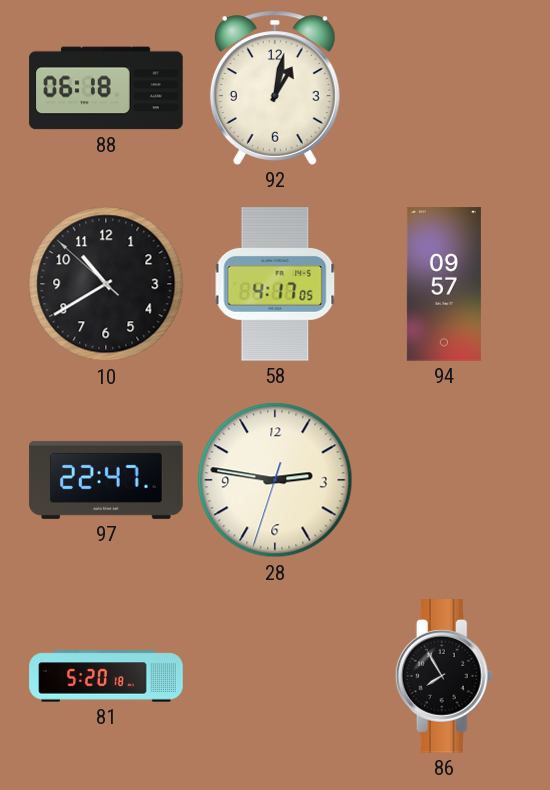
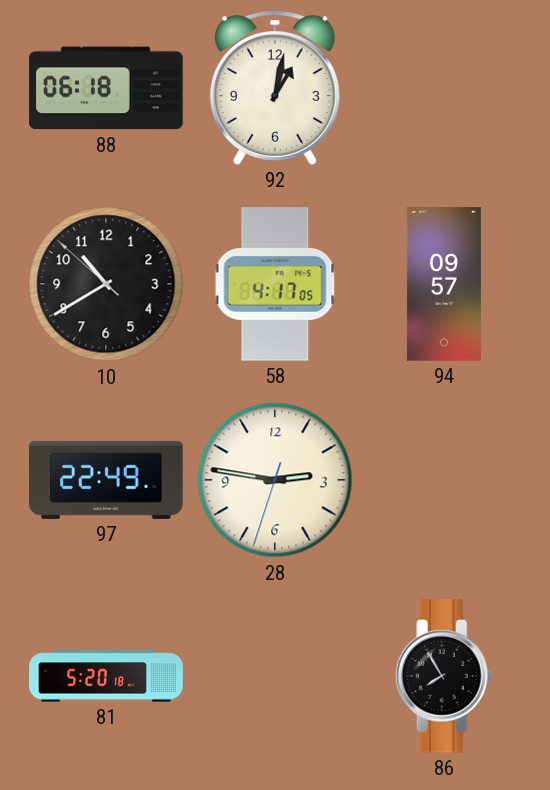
97: 22:47 -> 22:49 (106, 480)
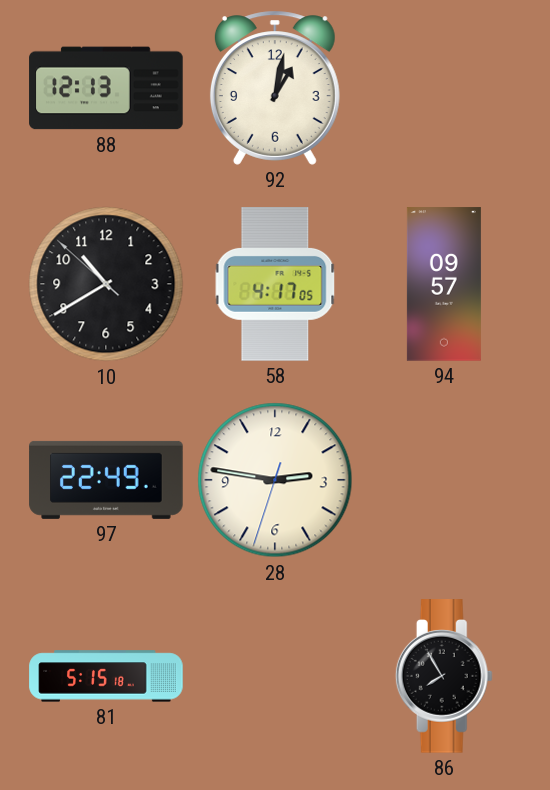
88: 06:18 -> 12:13 (106, 88)
81: 5:20 -> 5:15 (106, 676)
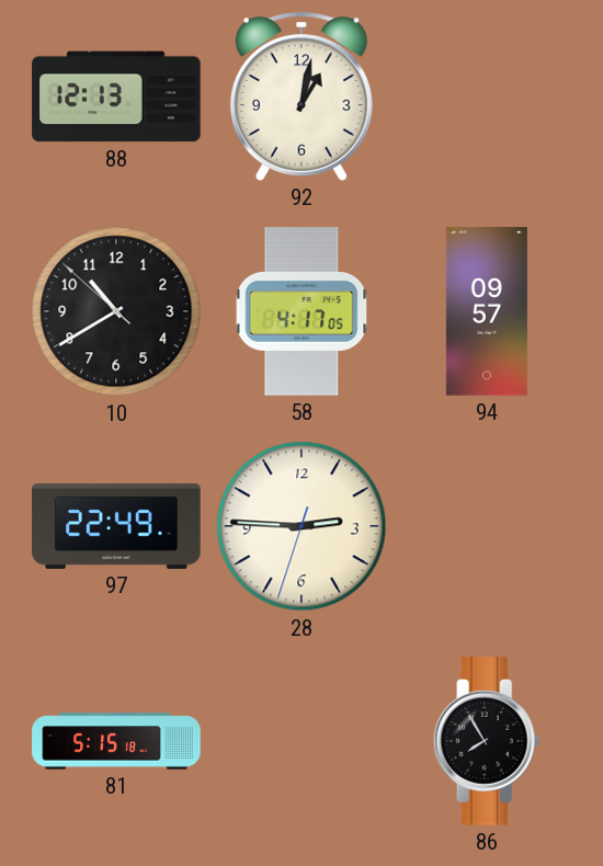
28: 2:46 -> 2:45 (301, 526)
